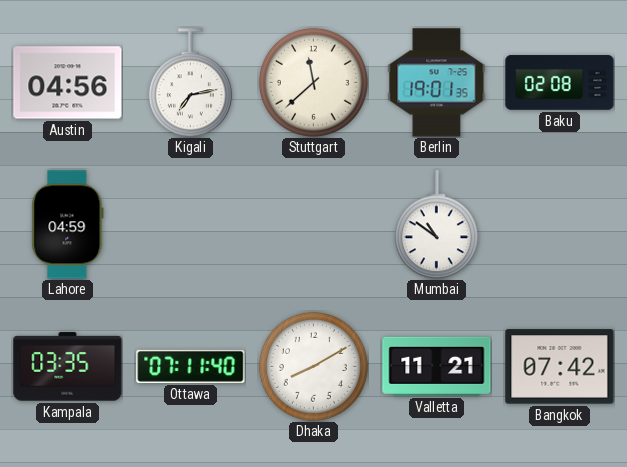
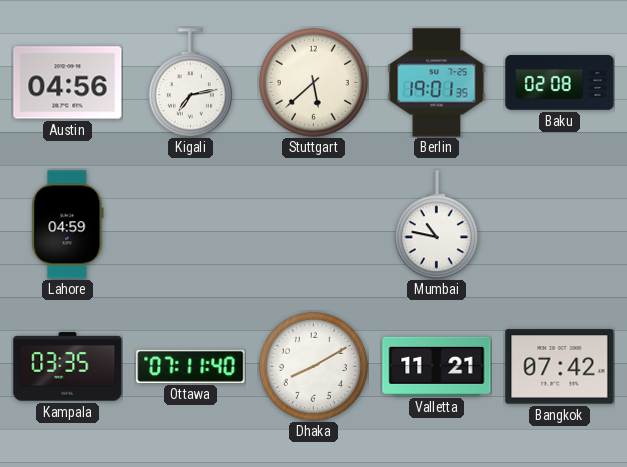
Stuttgart: 11:38 -> 5:38 (313, 82)
Mumbai: 10:51 -> 10:47 (436, 225)
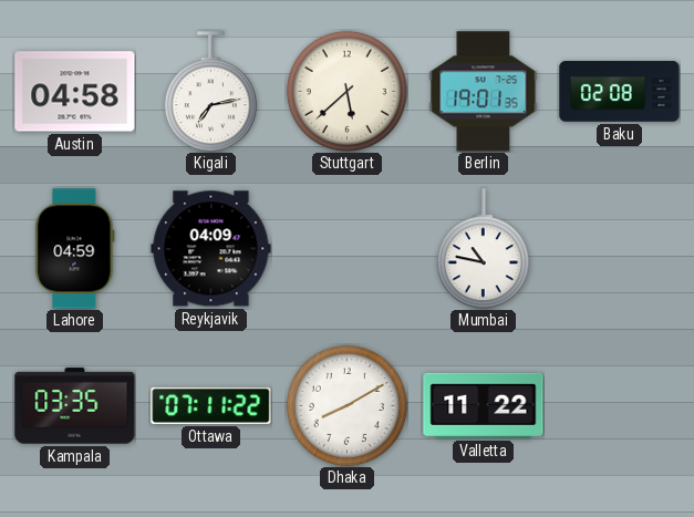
Austin: 04:56 -> 04:58 (75, 92)
Reykjavik: none -> 04:09 (211, 249)
Ottawa: 07:11:40 -> 07:11:22 (211, 405)
Valletta: 11:21 -> 11:22 (484, 405)
Bangkok: 07:42 -> none (560, 367)
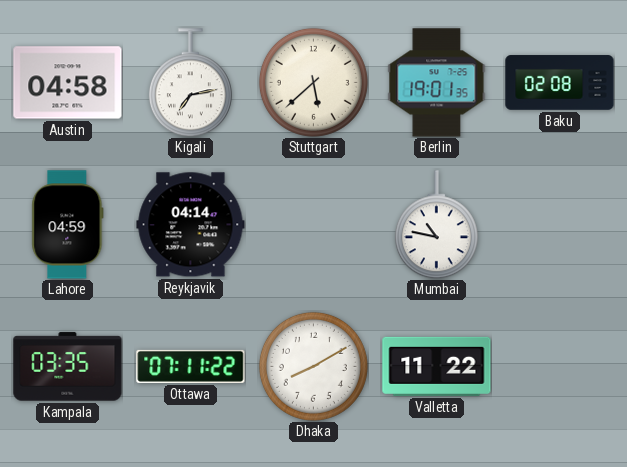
Reykjavik: 04:09 -> 04:14 (191, 225)
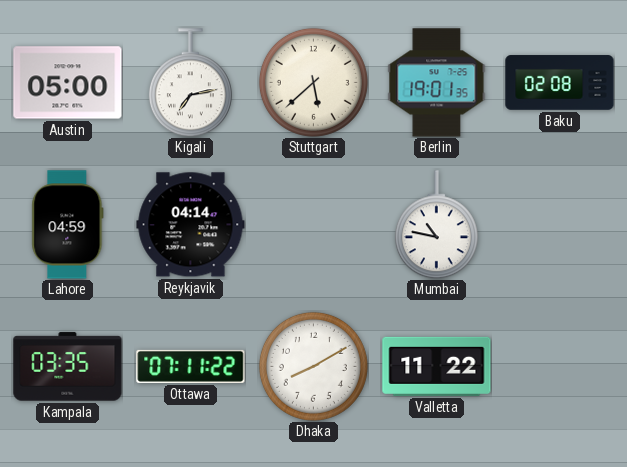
Austin: 04:58 -> 05:00 (68, 83)
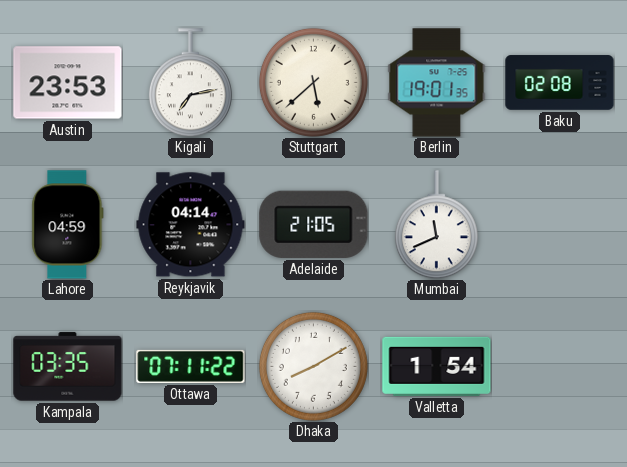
Austin: 05:00 -> 23:53 (68, 83)
Adelaide: none -> 21:05 (314, 224)
Mumbai: 10:47 -> 11:41 (436, 225)
Valletta: 11:22 -> 1:54 (437, 366)
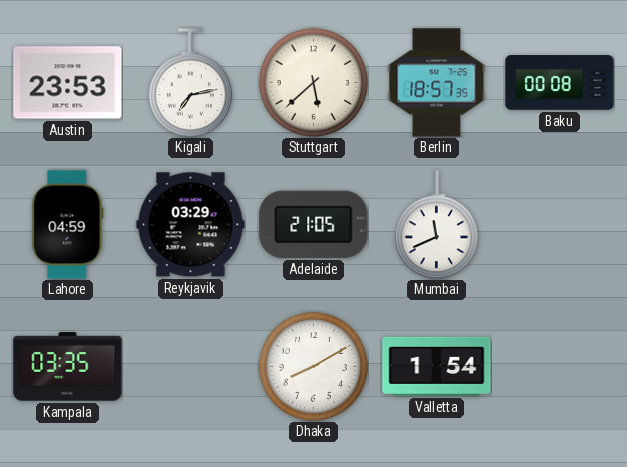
Berlin: 19:01 -> 18:57 (437, 83)
Baku: 02:08 -> 00:08 (560, 83)
Reykjavik: 04:14 -> 03:29 (191, 225)
Ottawa: 07:11 -> none (191, 366)
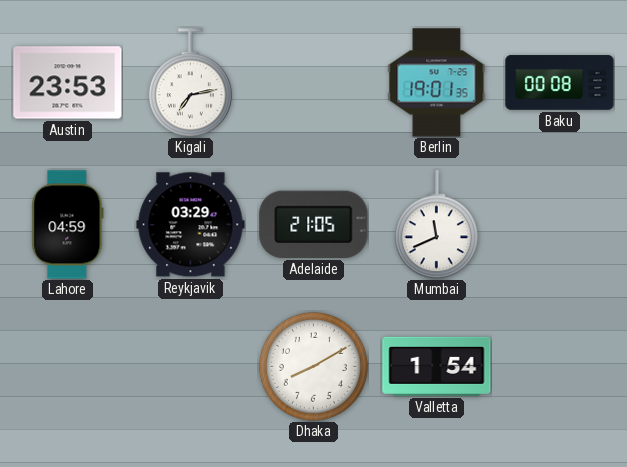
Stuttgart: 5:38 -> none (313, 82)
Berlin: 18:57 -> 19:01 (437, 83)
Kampala: 03:35 -> none (68, 367)
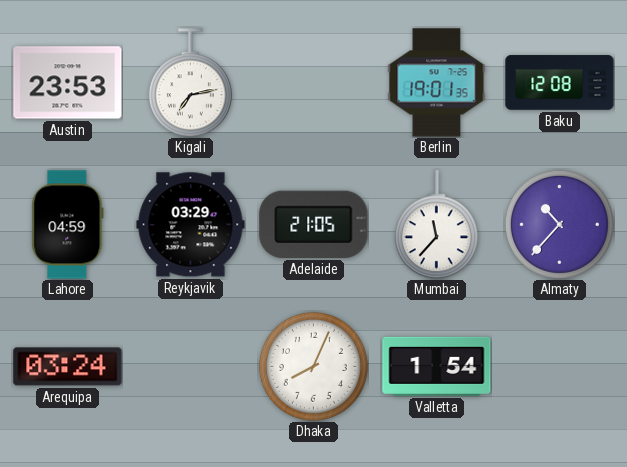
Baku: 00:08 -> 12:08 (560, 83)
Mumbai: 11:41 -> 11:37 (436, 225)
Almaty: none -> 10:37 (559, 224)
Arequipa: none -> 03:24 (68, 367)
Dhaka: 8:10 -> 8:04 (313, 366)
